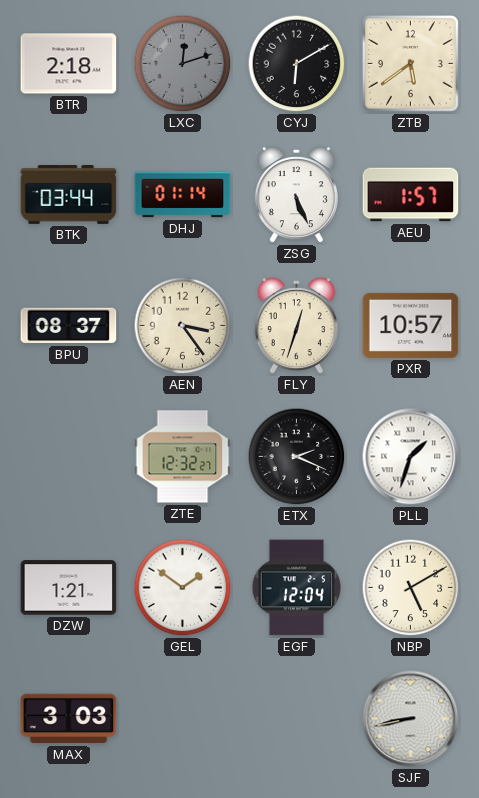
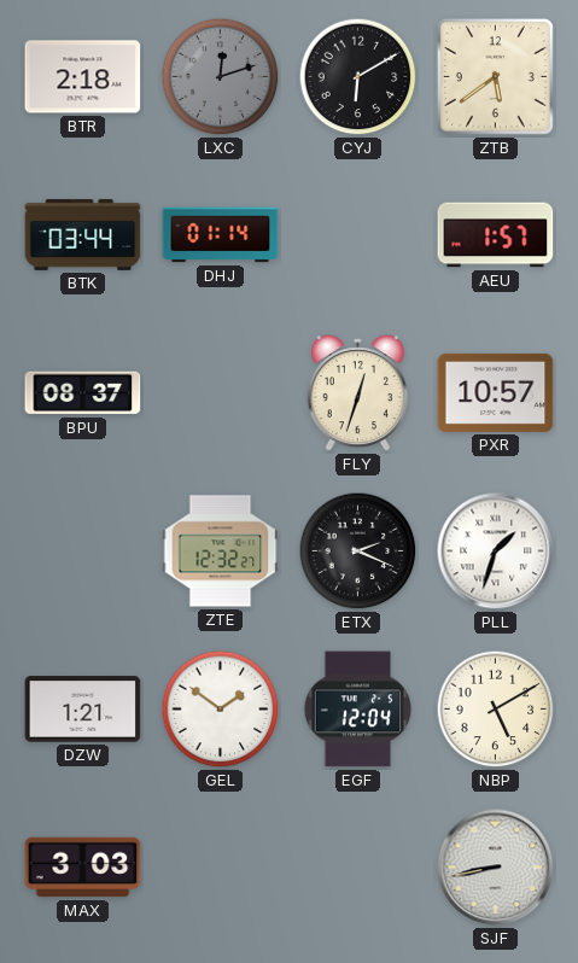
ZSG: 5:26 -> none (296, 195)
AEN: 3:24 -> none (183, 326)
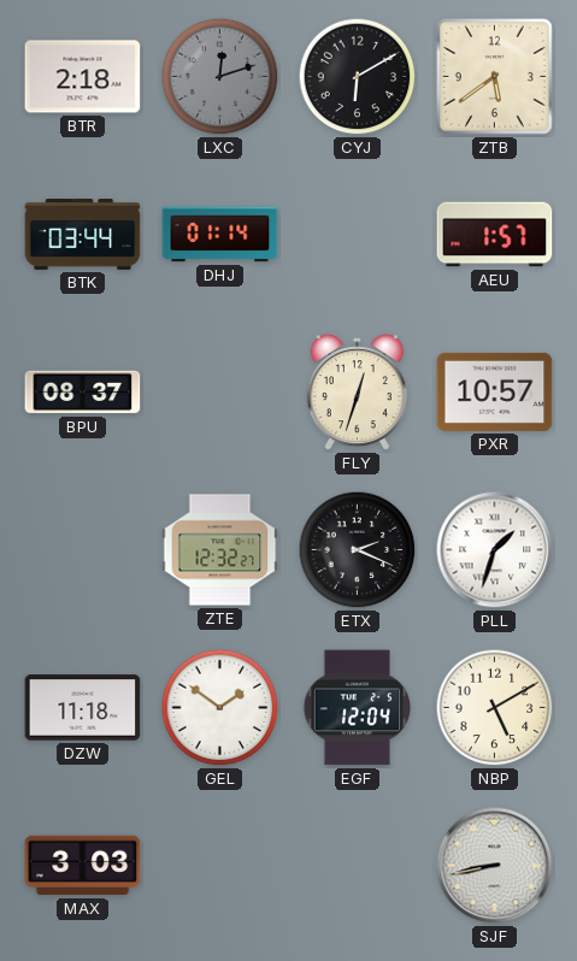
DZW: 1:21 -> 11:18 (83, 708)
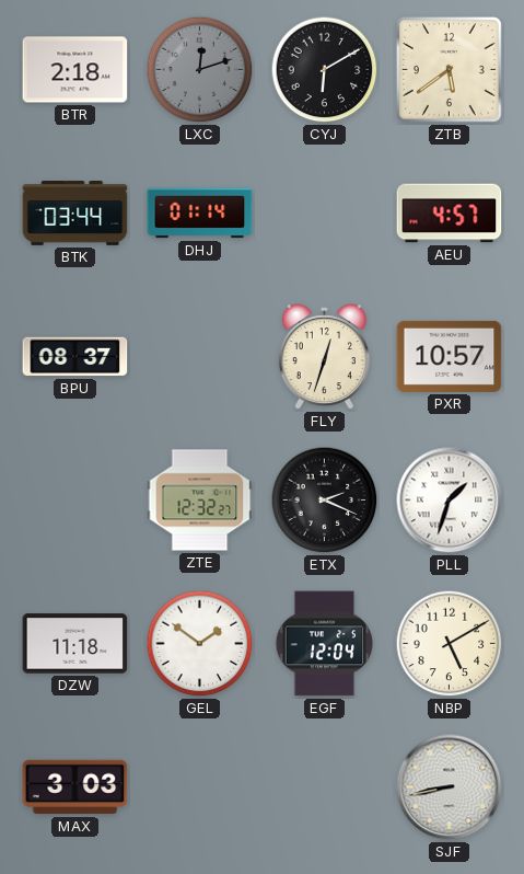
AEU: 1:57 -> 4:57 (450, 214)
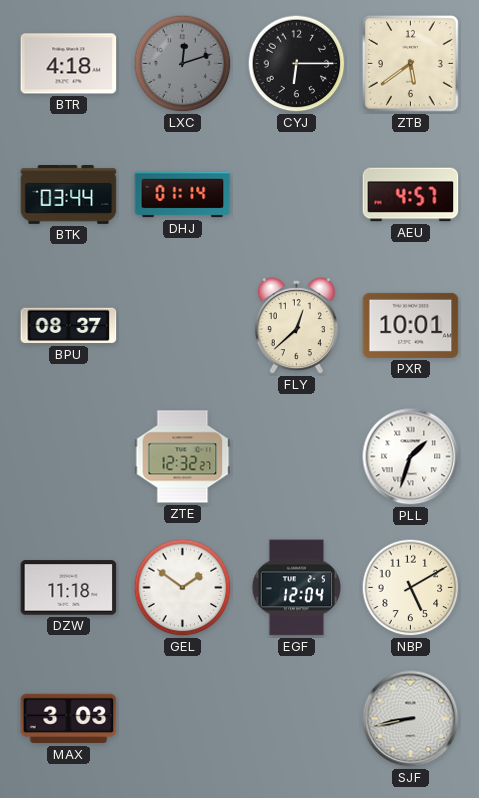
BTR: 2:18 -> 4:18 (69, 64)
CYJ: 6:10 -> 6:15 (297, 64)
FLY: 12:33 -> 12:38 (296, 326)
PXR: 10:57 -> 10:01 (411, 325)
ETX: 2:19 -> none (325, 501)
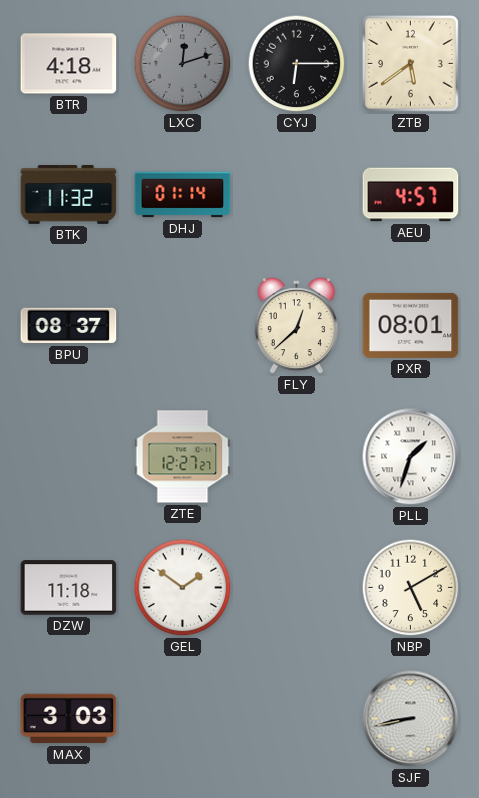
BTK: 03:44 -> 11:32 (69, 195)
PXR: 10:01 -> 08:01 (411, 325)
ZTE: 12:32 -> 12:27 (183, 457)
EGF: 12:04 -> none (297, 588)
